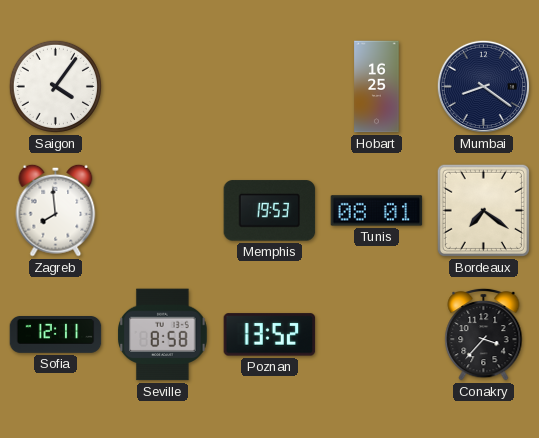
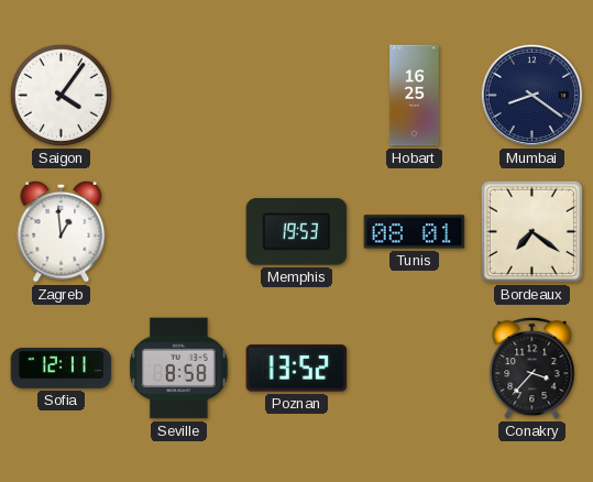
Zagreb: 7:59 -> 12:59 (62, 231)
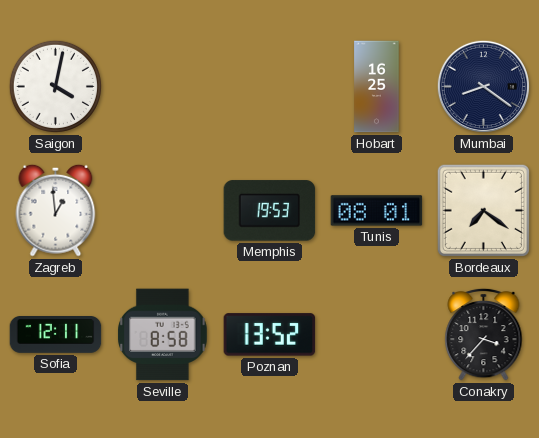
Saigon: 4:06 -> 4:02 (55, 86)
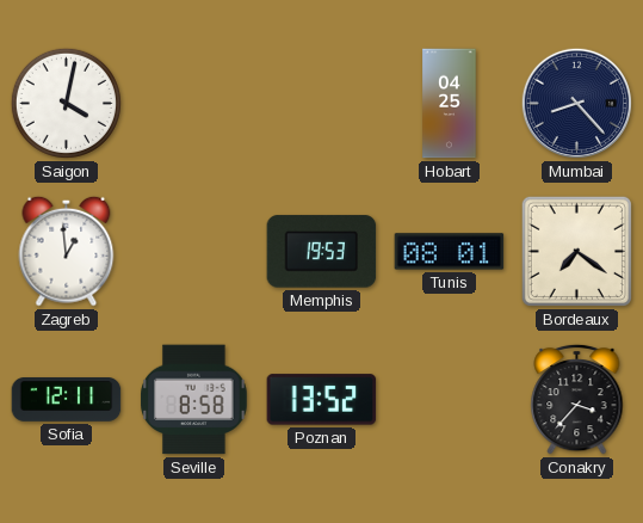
Hobart: 16:25 -> 04:25 (450, 104)
Mumbai: 8:21 -> 8:23 (576, 103)
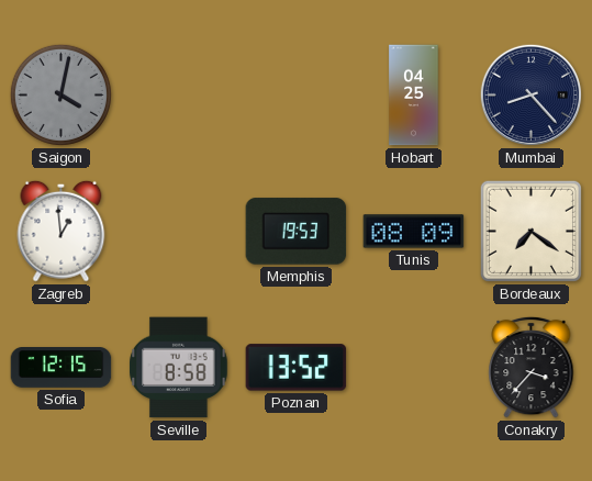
Saigon dial: white -> grey (60, 94)
Tunis: 08:01 -> 08:09 (414, 232)
Sofia: 12:11 -> 12:15 (62, 368)
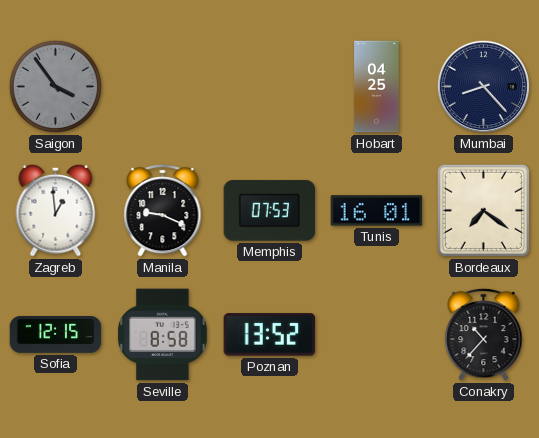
Saigon: 4:02 -> 3:54 (55, 86)
Manila: none -> 9:19 (163, 210)
Memphis: 19:53 -> 07:53 (270, 211)
Tunis: 08:09 -> 16:01 (377, 211)
Conakry: 3:37 -> 10:37 (484, 334)
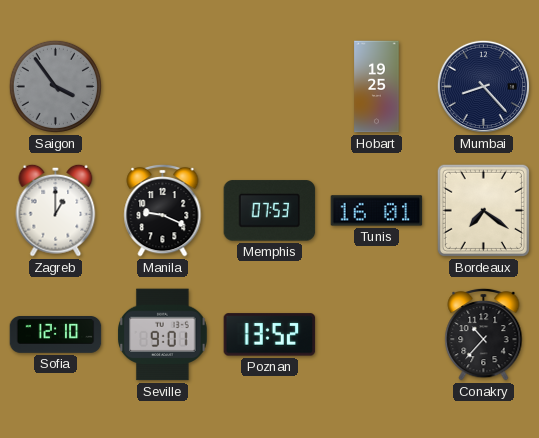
Hobart: 04:25 -> 19:25 (377, 87)
Zagreb: 12:59 -> 1:00 (56, 210)
Sofia: 12:15 -> 12:10 (56, 335)
Seville: 8:58 -> 9:01 (163, 335)
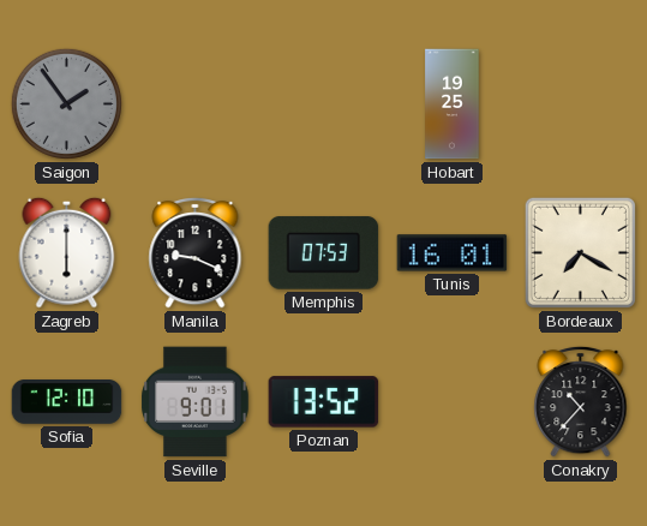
Saigon: 3:54 -> 1:54 (66, 103)
Mumbai: 8:23 -> none (483, 86)
Zagreb: 1:00 -> 6:00 (67, 252)
Bordeaux: 7:21 -> 7:20 (580, 252)
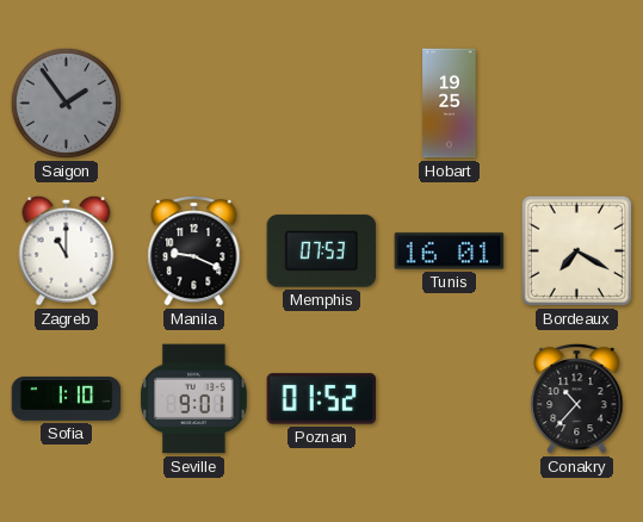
Zagreb: 6:00 -> 11:00 (67, 250)
Sofia: 12:10 -> 1:10 (67, 399)
Poznan: 13:52 -> 01:52 (322, 399)
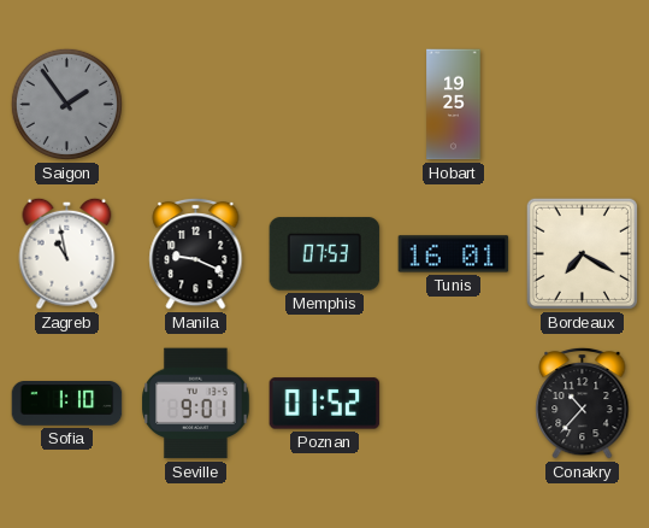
Zagreb: 11:00 -> 10:58 (67, 253)
